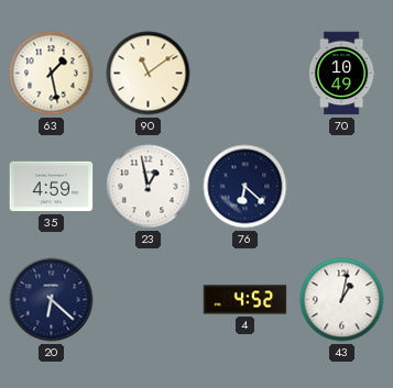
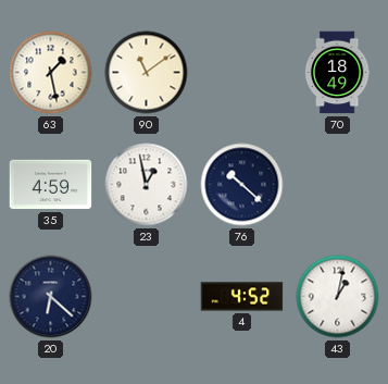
70: 10:49 -> 18:49 (337, 73)
76: 6:22 -> 10:22 (242, 185)
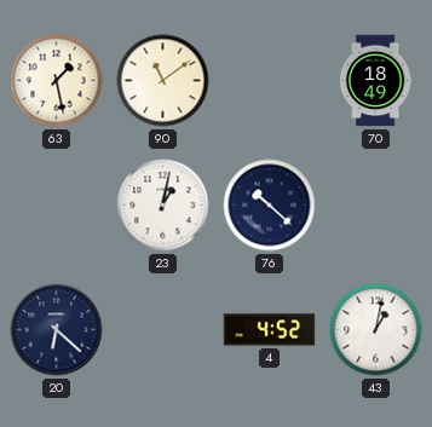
35: 4:59 -> none (51, 185)
23: 12:58 -> 1:02 (163, 206)
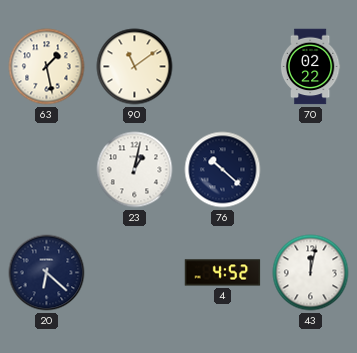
70: 18:49 -> 02:22 (310, 67)
43: 1:02 -> 12:02 (311, 273)
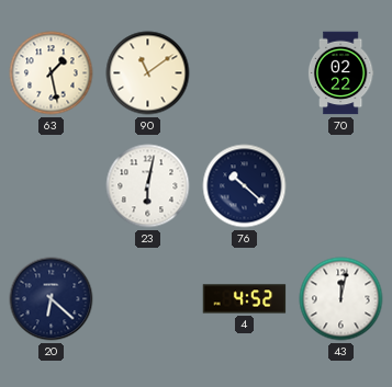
23: 1:02 -> 6:02 (148, 186)
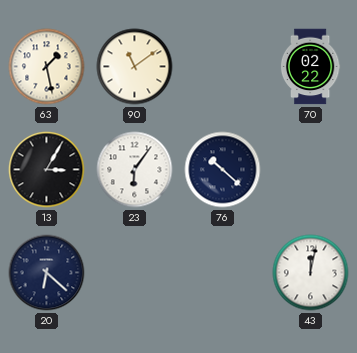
13: none -> 3:05 (47, 170)
23: 6:02 -> 6:06 (135, 170)
4: 4:52 -> none (245, 299)
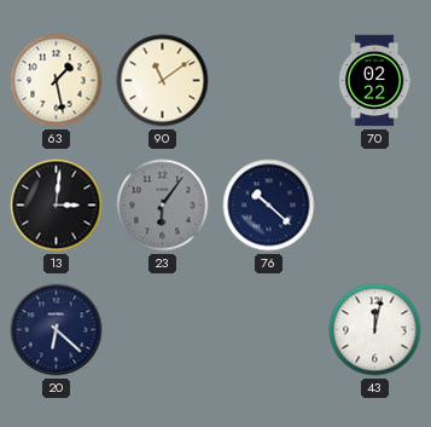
13: 3:05 -> 3:01 (57, 206)
23 dial: white -> grey (163, 206)
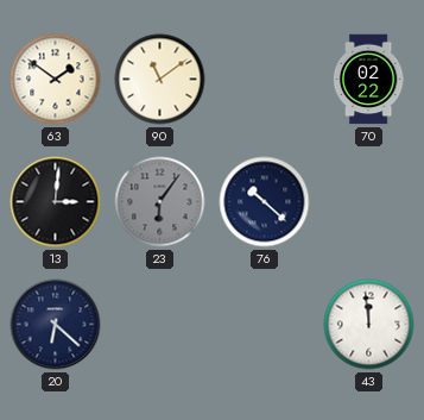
63: 1:28 -> 1:51 (56, 80)
43: 12:02 -> 11:59 (369, 325)
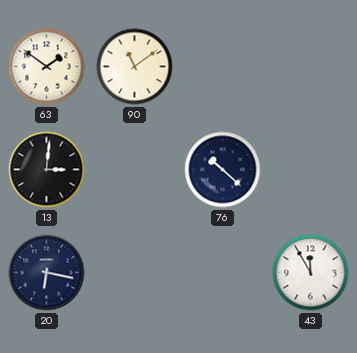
70: 02:22 -> none (368, 80)
23: 6:06 -> none (160, 202)
20: 6:22 -> 6:17 (47, 273)
43: 11:59 -> 11:55 (311, 273)
